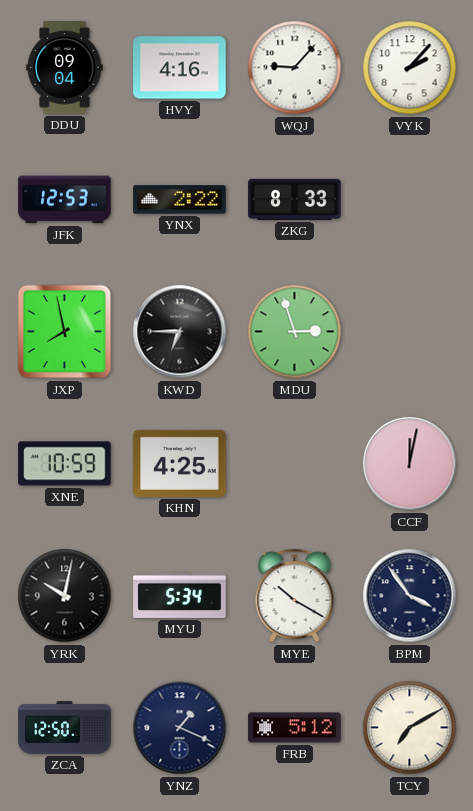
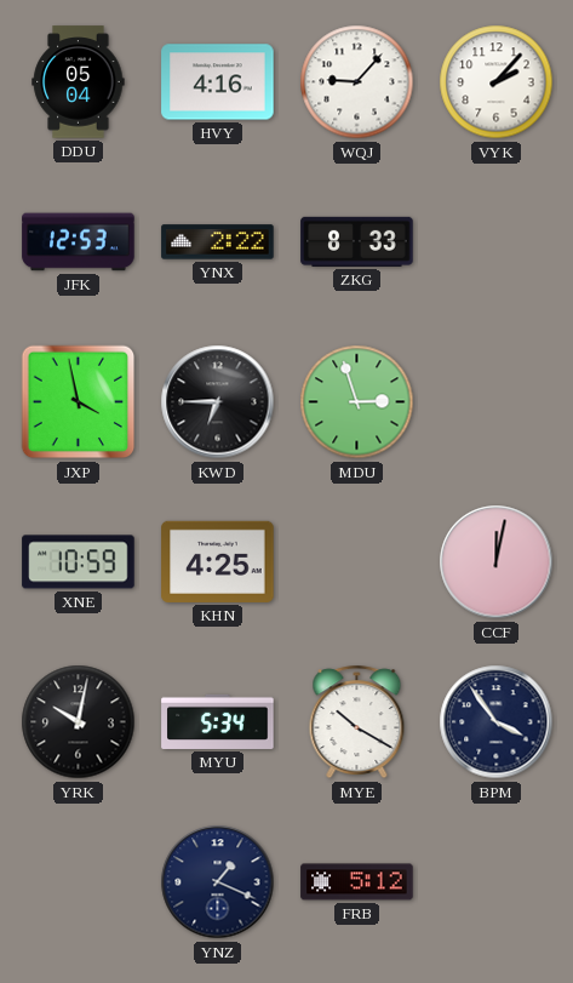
DDU: 09:04 -> 05:04 (79, 82)
JXP: 7:58 -> 3:58 (79, 402)
ZCA: 12:50 -> none (65, 728)
TCY: 7:10 -> none (410, 728)
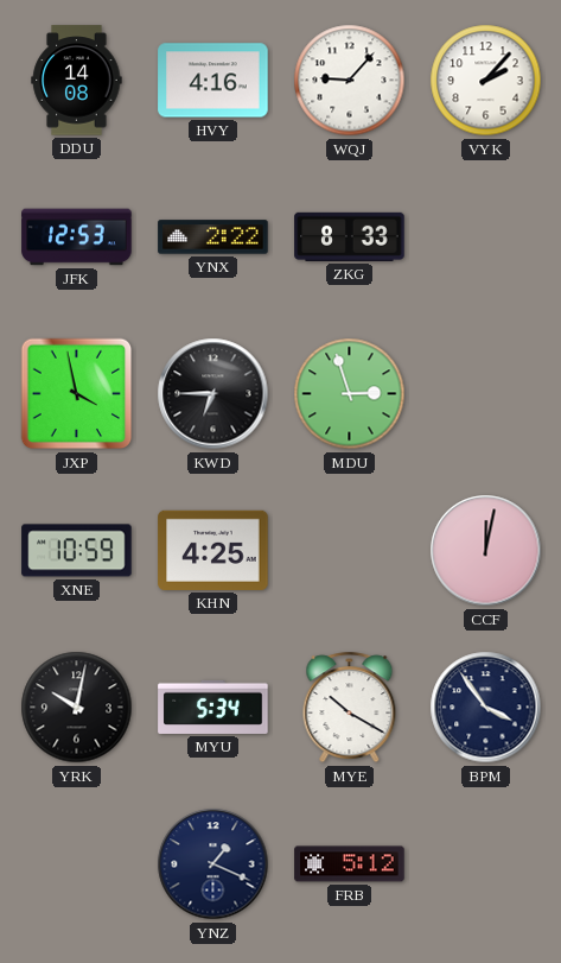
DDU: 05:04 -> 14:08 (77, 81)
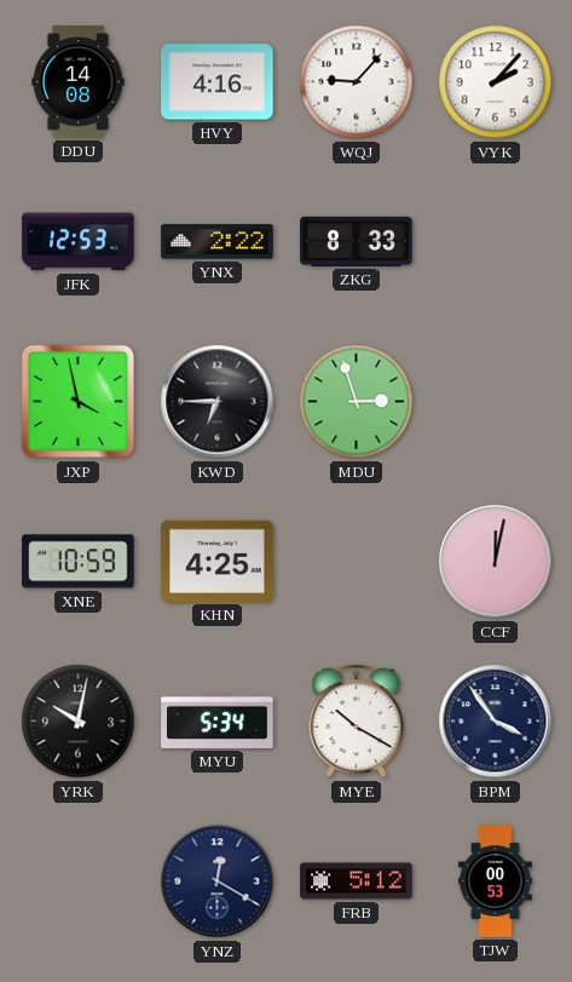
YNZ: 1:19 -> 12:20 (218, 881)
TJW: none -> 00:53 (496, 881)
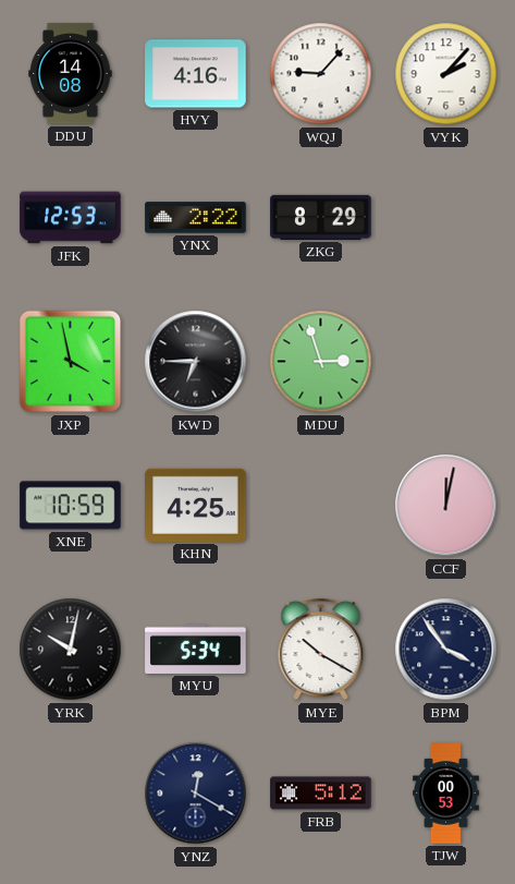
ZKG: 8:33 -> 8:29 (321, 217)
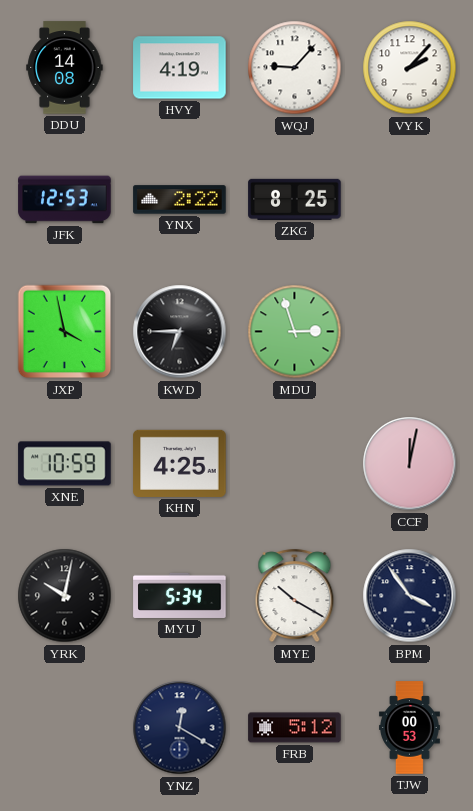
HVY: 4:16 -> 4:19 (180, 68)
ZKG: 8:29 -> 8:25 (295, 199)
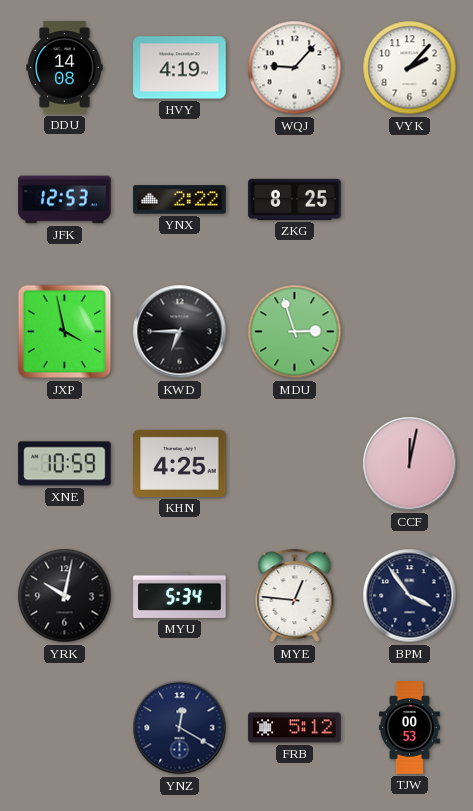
MYE: 10:20 -> 12:46 (295, 596)
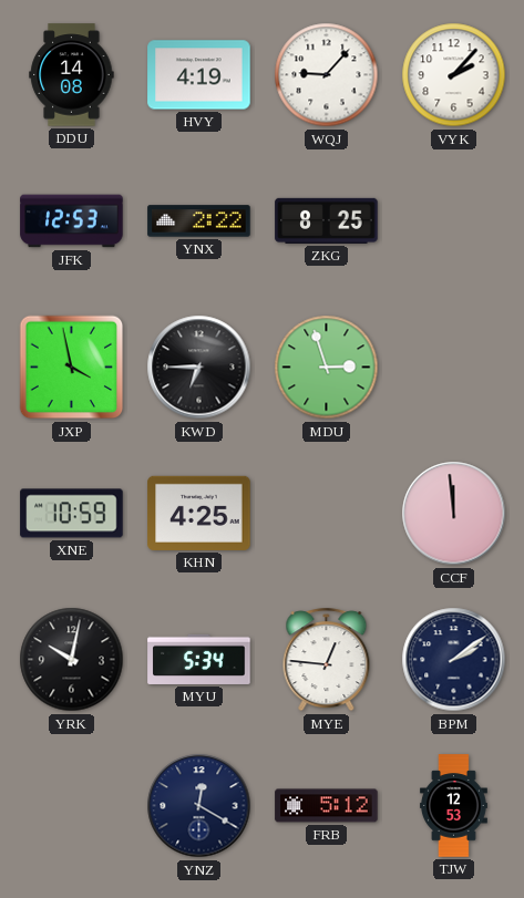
CCF: 12:02 -> 11:59 (454, 514)
BPM: 3:54 -> 2:09 (454, 660)
TJW: 00:53 -> 12:53 (454, 806)
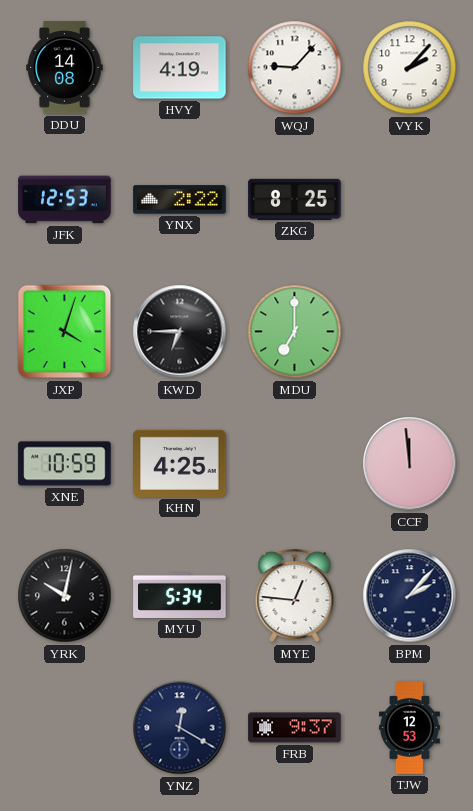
JXP: 3:58 -> 4:03 (65, 332)
MDU: 2:57 -> 7:00 (295, 332)
BPM: 2:09 -> 2:07 (410, 596)
FRB: 5:12 -> 9:37 (295, 728)
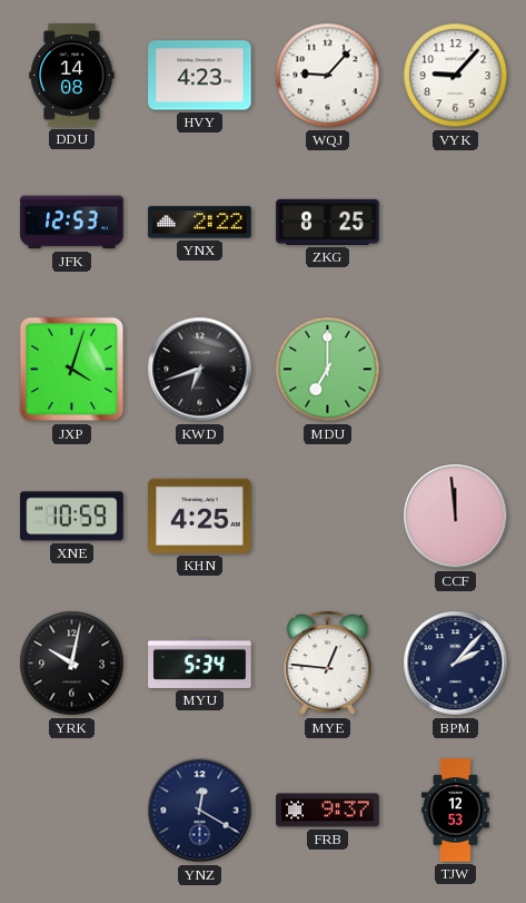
HVY: 4:19 -> 4:23 (200, 76)
VYK: 2:07 -> 9:07 (456, 76)
KWD: 6:45 -> 6:42 (200, 370)
